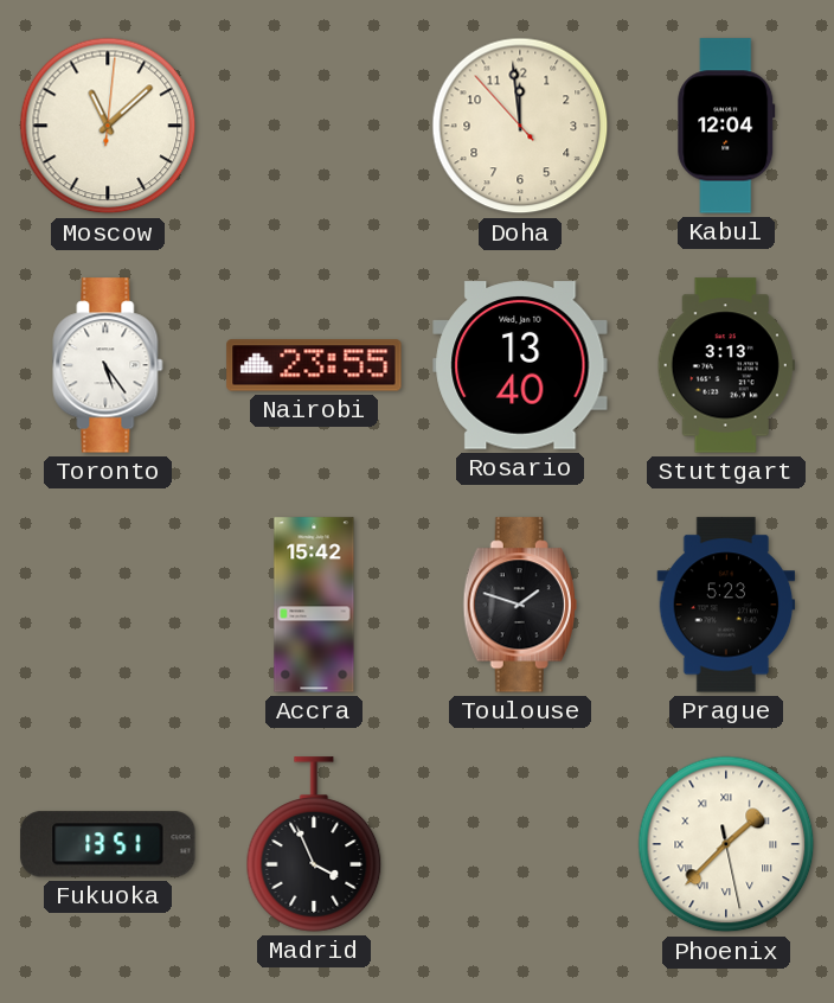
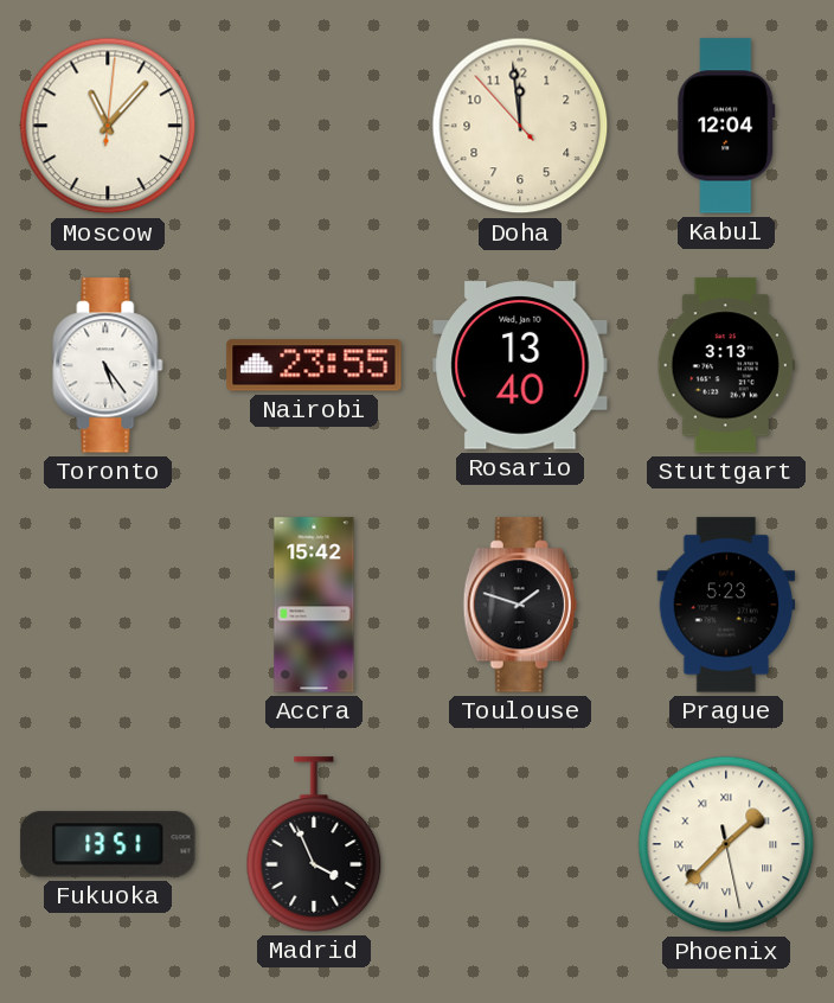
Moscow: 11:08 -> 11:07 (108, 126)
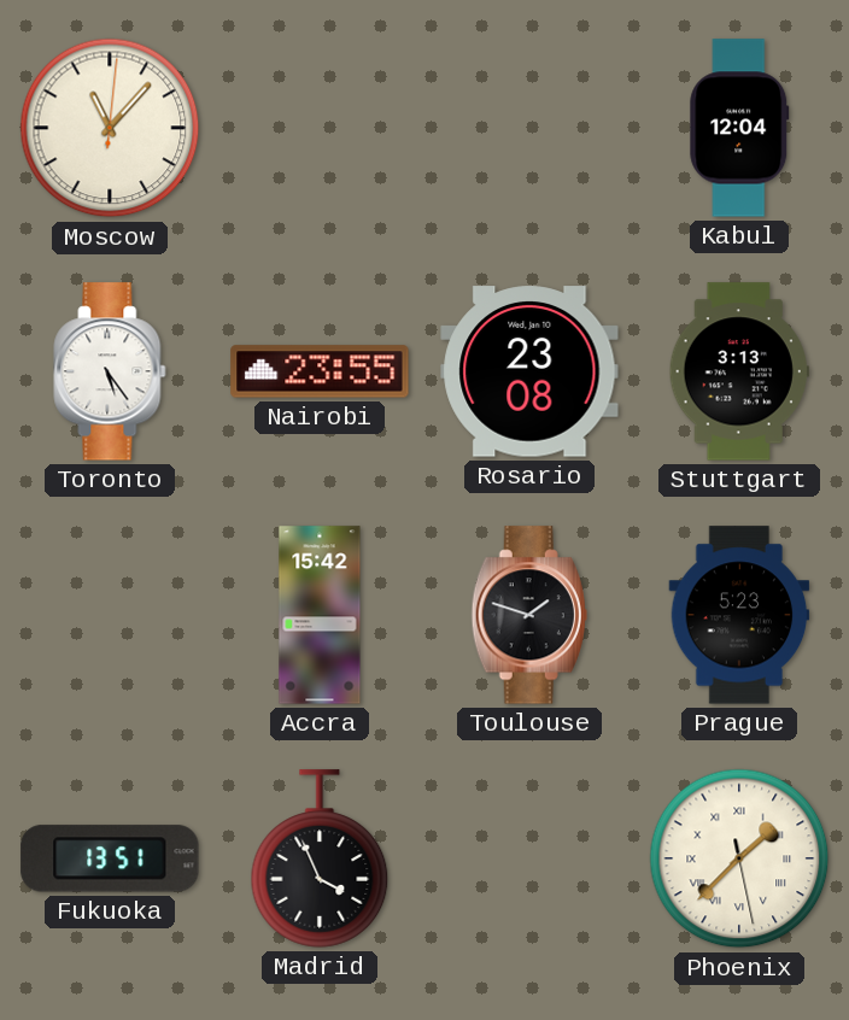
Doha: 11:58 -> none (520, 126)
Rosario: 13:40 -> 23:08 (529, 371)
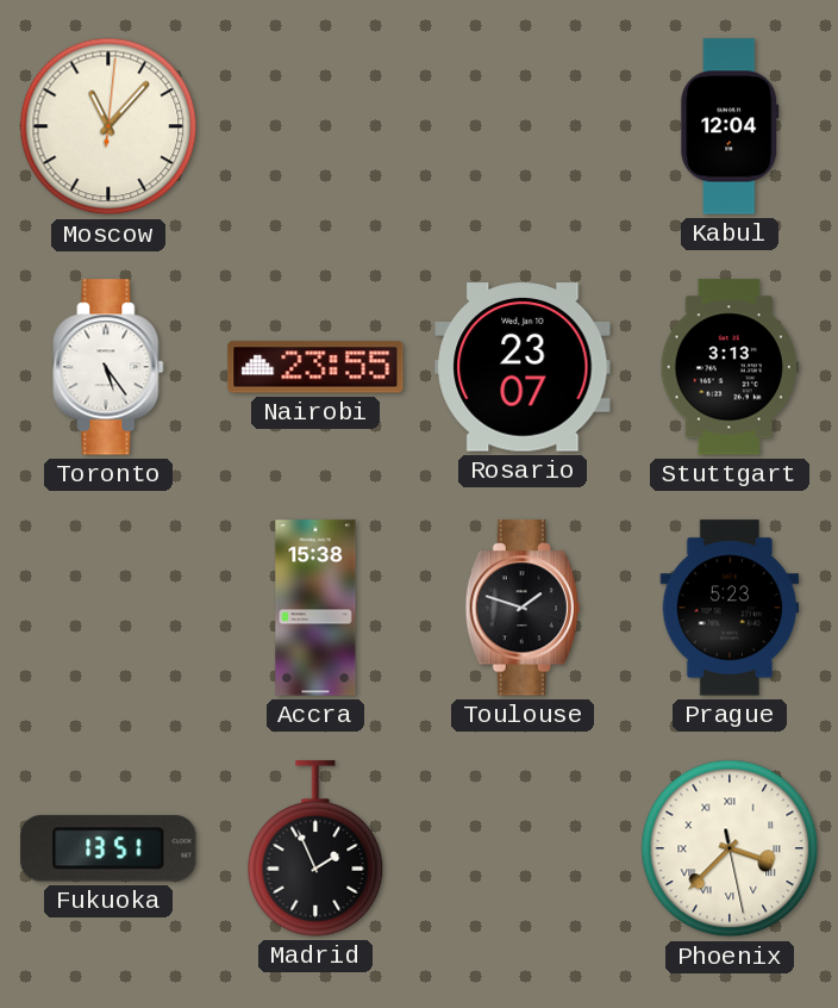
Rosario: 23:08 -> 23:07 (523, 367)
Accra: 15:42 -> 15:38 (315, 608)
Madrid: 3:56 -> 1:56 (315, 848)
Phoenix: 1:37 -> 3:37 (730, 848)
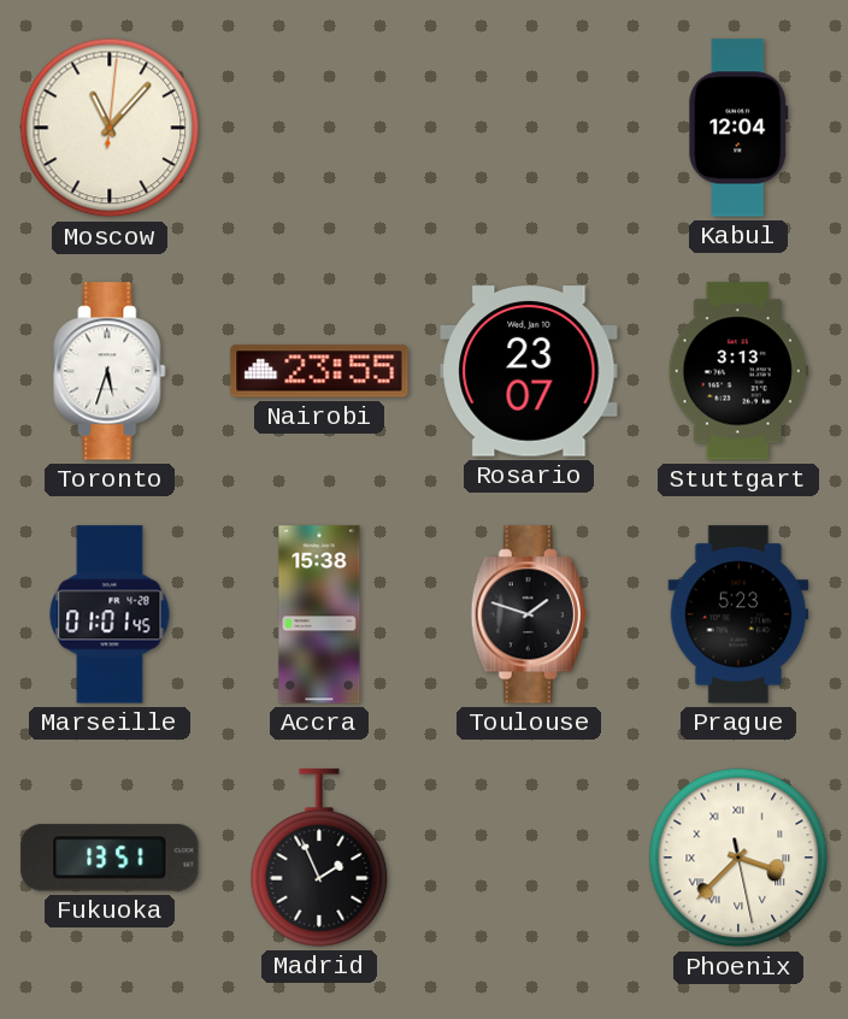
Toronto: 5:24 -> 5:33 (110, 371)
Marseille: none -> 01:01 (110, 614)
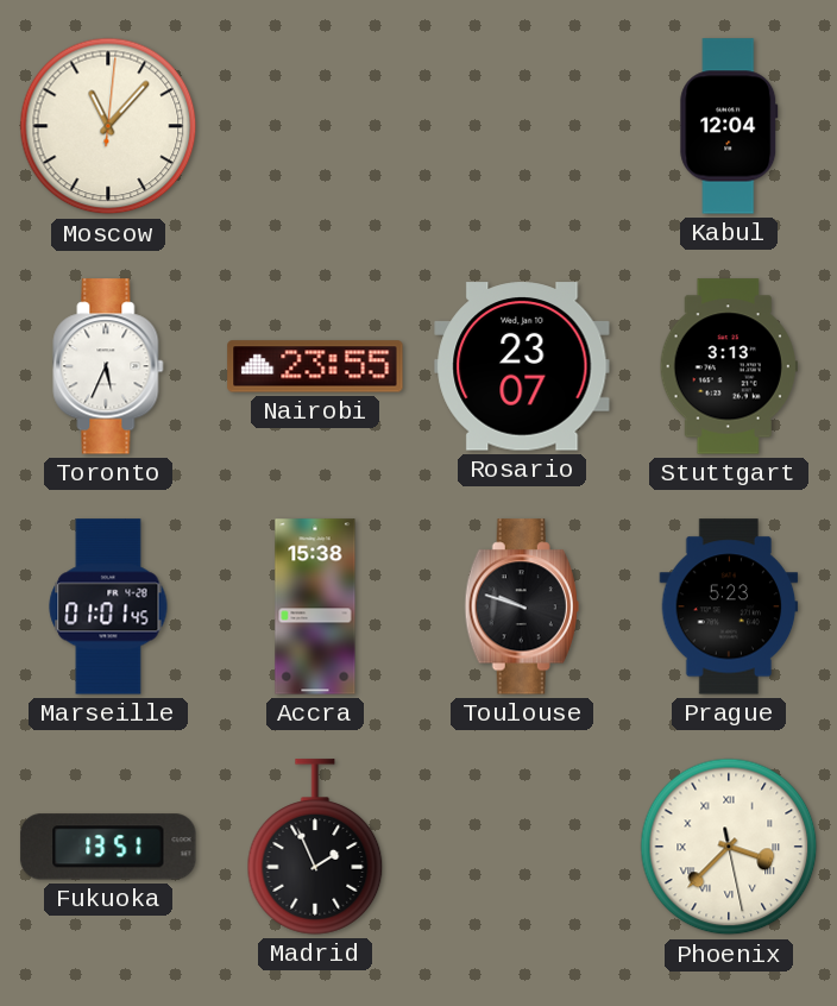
Toronto: 5:33 -> 5:34 (108, 366)
Toulouse: 1:48 -> 9:48 (522, 606)
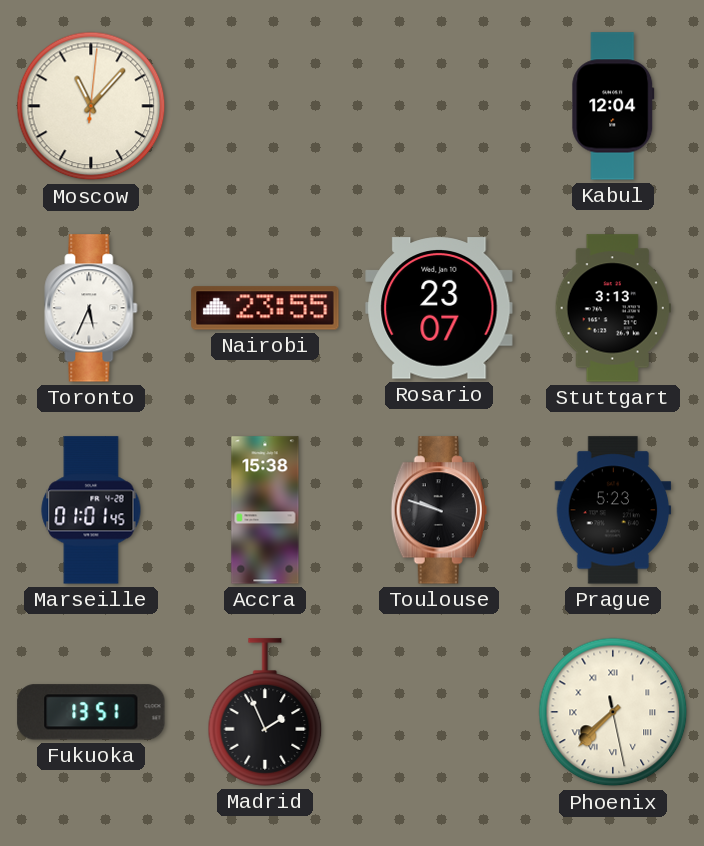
Phoenix: 3:37 -> 7:37 (613, 712)
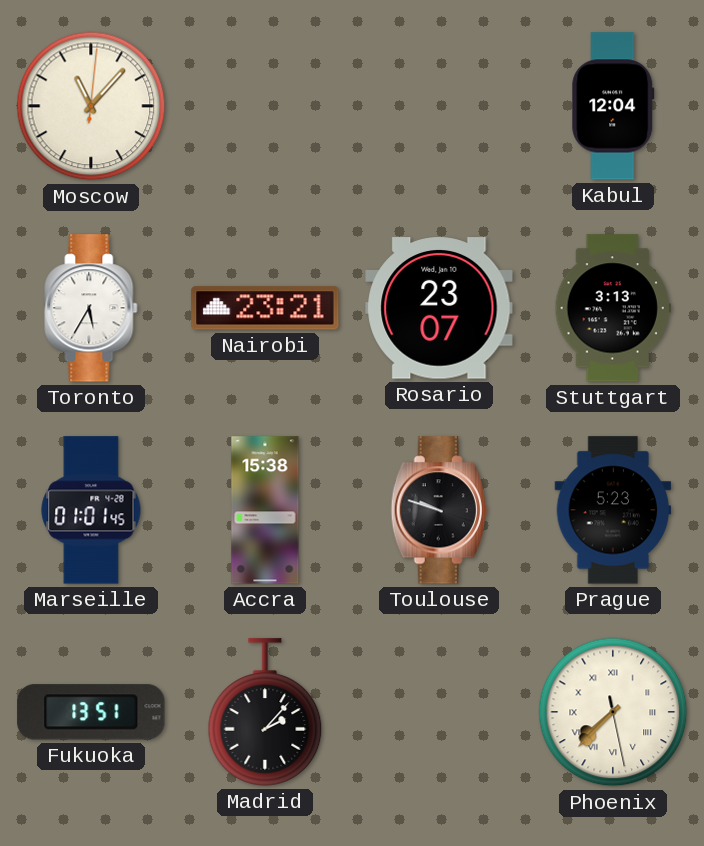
Toronto: 5:34 -> 5:35 (91, 308)
Nairobi: 23:55 -> 23:21 (265, 308)
Madrid: 1:56 -> 2:07 (265, 712)
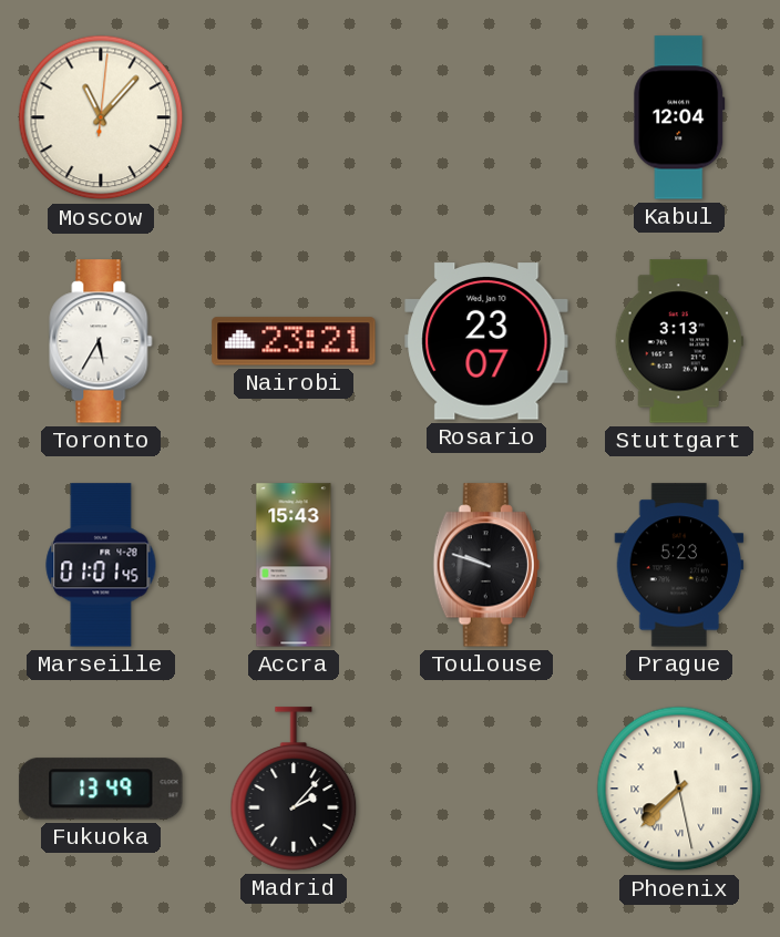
Accra: 15:38 -> 15:43 (294, 565)
Fukuoka: 13:51 -> 13:49 (101, 789)
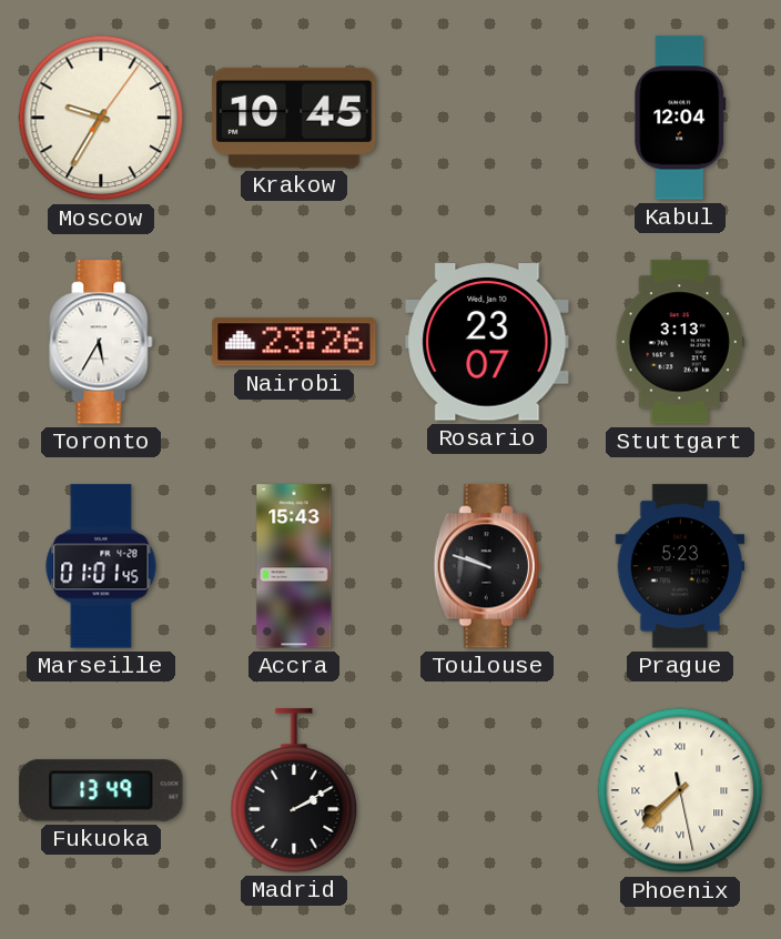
Moscow: 11:07 -> 9:35 (101, 118)
Krakow: none -> 10:45 (294, 118)
Nairobi: 23:21 -> 23:26 (294, 342)
Madrid: 2:07 -> 2:10 (294, 790)
